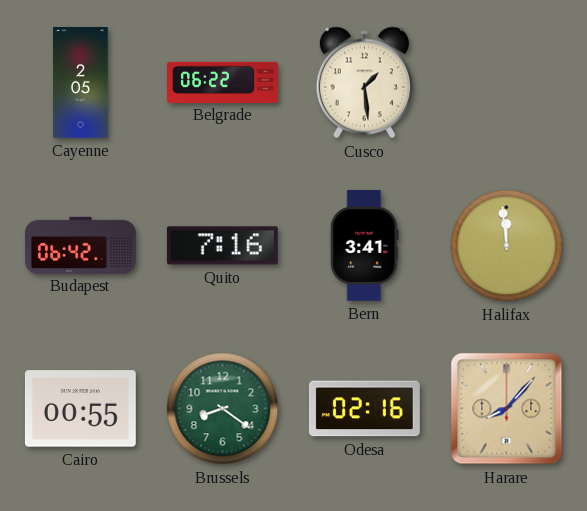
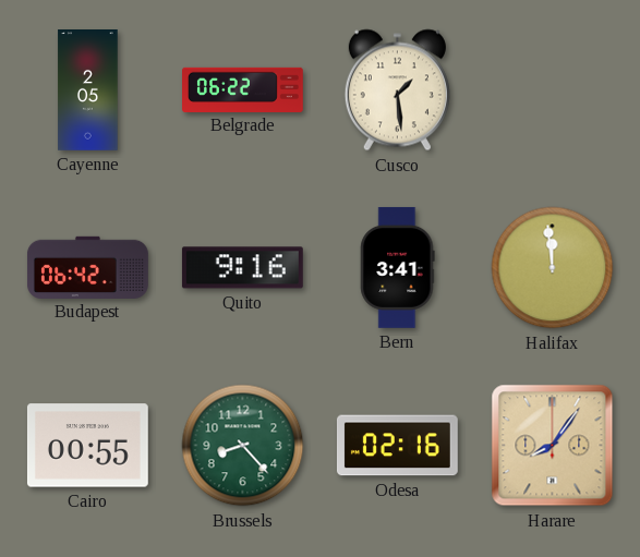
Quito: 7:16 -> 9:16 (242, 268)
Brussels: 8:21 -> 8:23 (243, 446)
Harare: 8:07 -> 8:06 (553, 446)
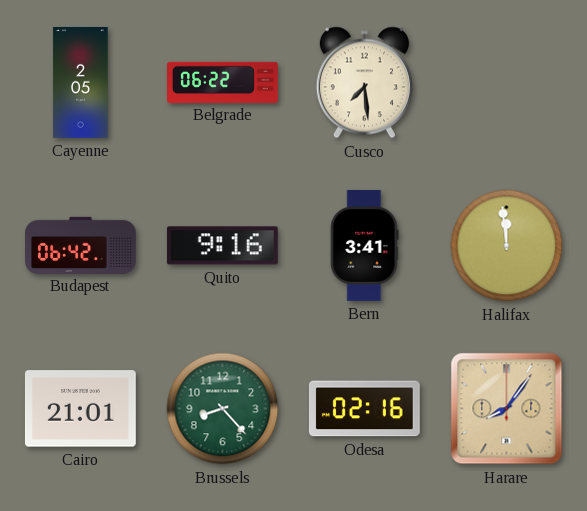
Cusco: 1:29 -> 7:29 (364, 83)
Cairo: 00:55 -> 21:01 (80, 409)
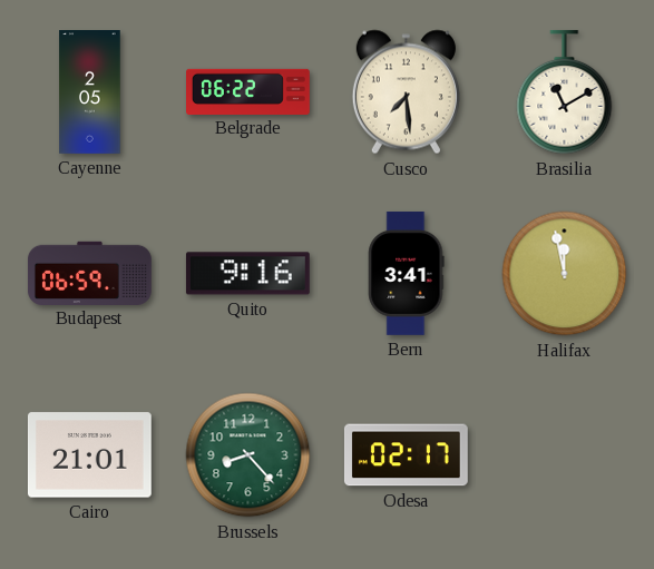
Brasilia: none -> 11:10 (565, 92)
Budapest: 06:42 -> 06:59 (89, 273)
Halifax: 11:59 -> 11:58 (565, 274)
Odesa: 02:16 -> 02:17 (406, 455)
Harare: 8:06 -> none (507, 409)
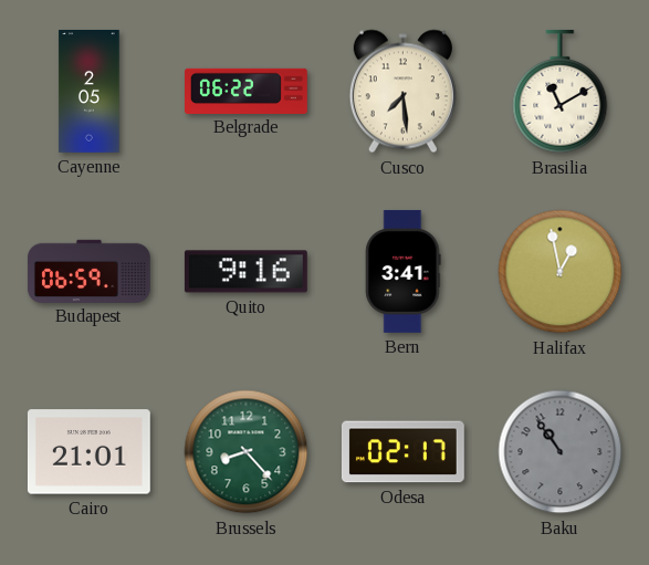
Halifax: 11:58 -> 12:58 (561, 272)
Baku: none -> 10:54 (561, 452)
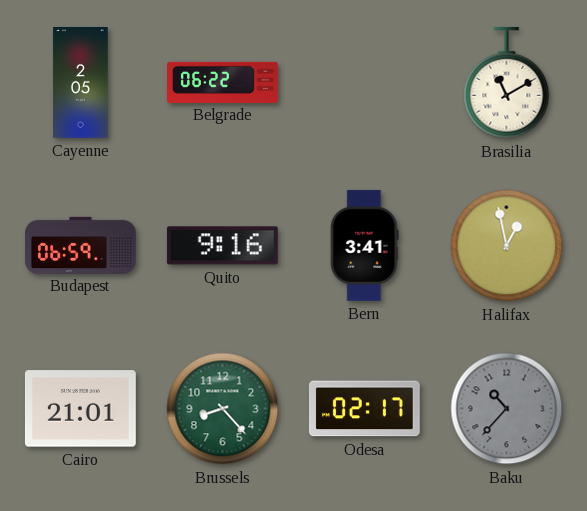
Cusco: 7:29 -> none (402, 92)
Baku: 10:54 -> 10:37 (507, 409)
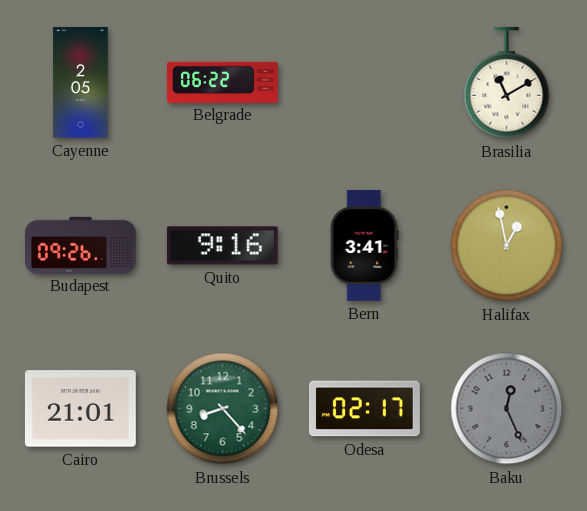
Budapest: 06:59 -> 09:26 (80, 245)
Baku: 10:37 -> 12:26 (507, 409)
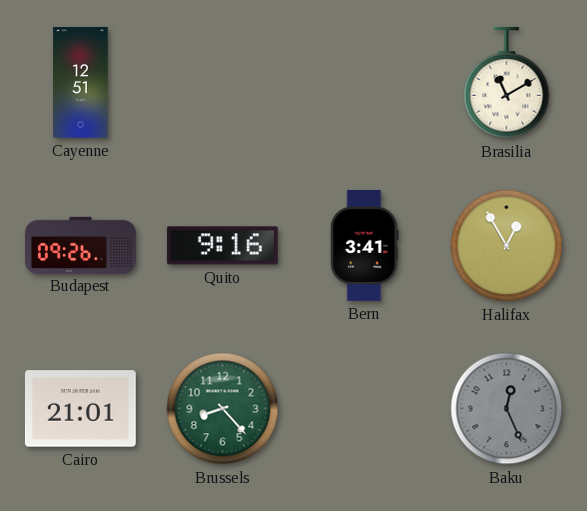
Cayenne: 2:05 -> 12:51 (81, 83)
Belgrade: 06:22 -> none (223, 82)
Halifax: 12:58 -> 12:55 (507, 246)
Odesa: 02:17 -> none (364, 409)
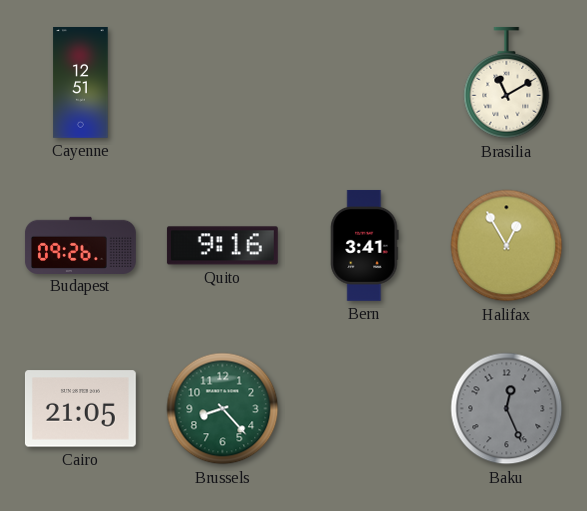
Cairo: 21:01 -> 21:05 (80, 409)
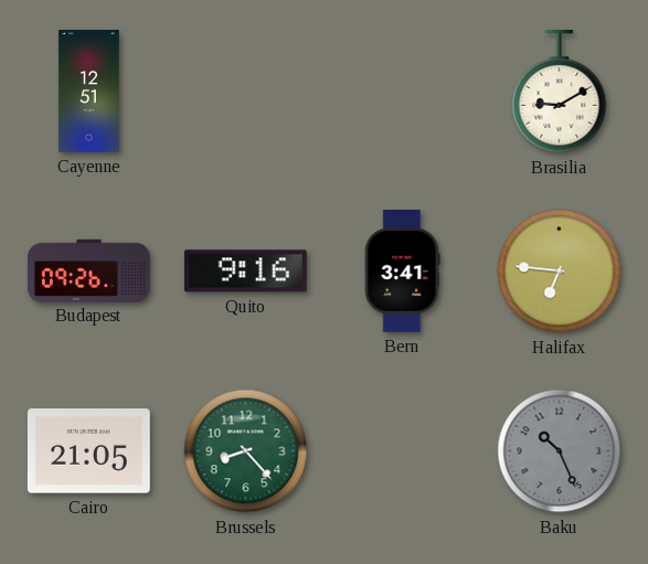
Brasilia: 11:10 -> 9:10 (560, 92)
Halifax: 12:55 -> 6:46 (560, 272)
Baku: 12:26 -> 10:26 (560, 451)
